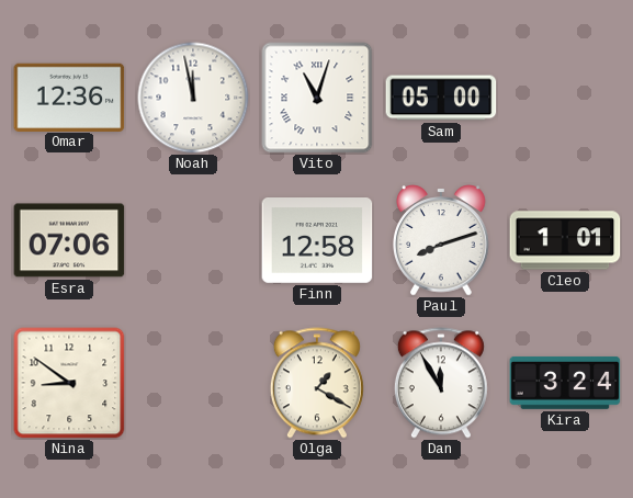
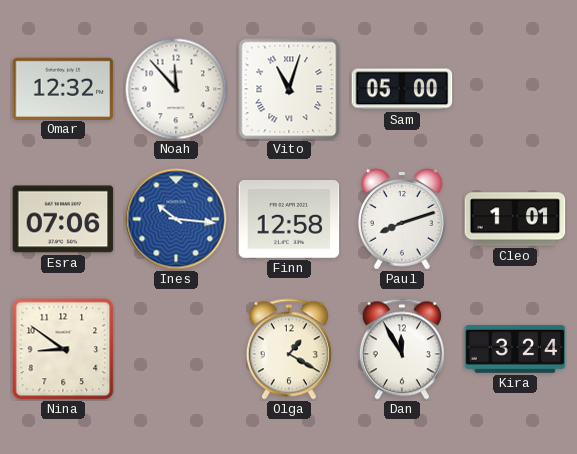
Omar: 12:36 -> 12:32 (63, 88)
Noah: 11:58 -> 11:53 (176, 89)
Ines: none -> 10:16 (176, 219)
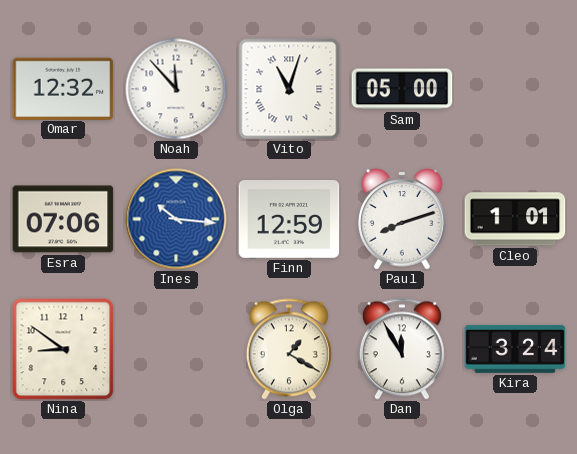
Finn: 12:58 -> 12:59 (289, 220)
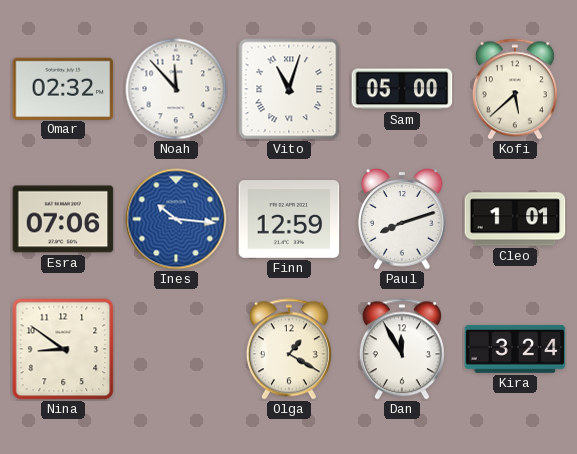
Omar: 12:32 -> 02:32 (63, 88)
Kofi: none -> 5:38 (515, 89)
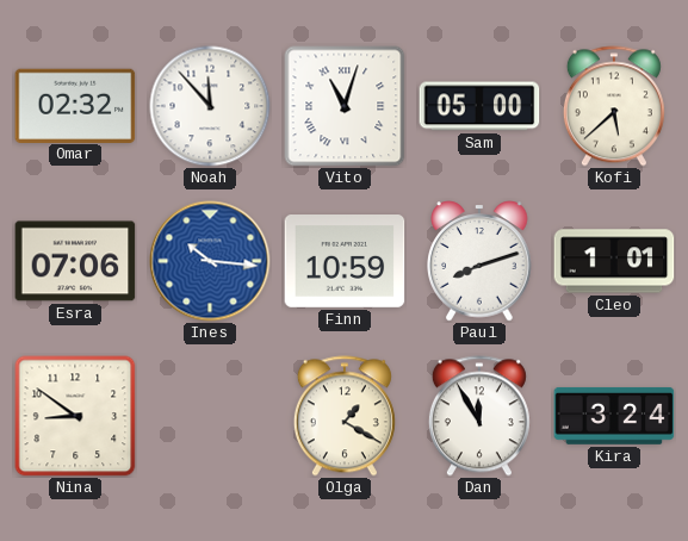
Finn: 12:59 -> 10:59 (345, 262)
